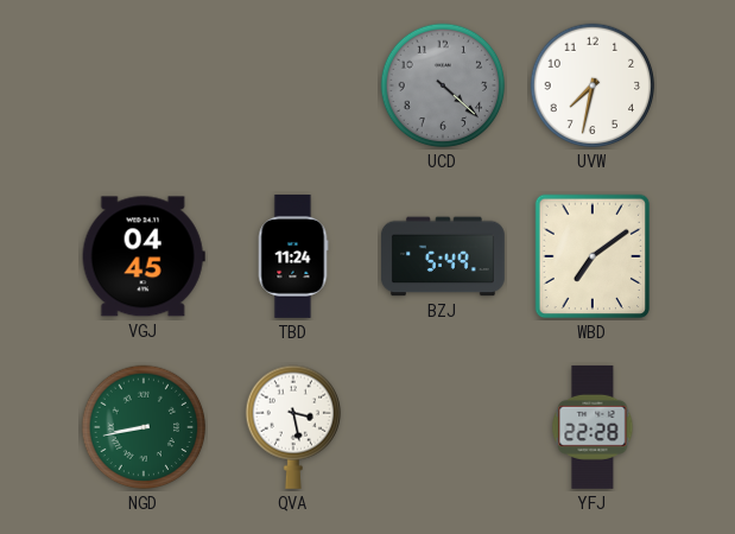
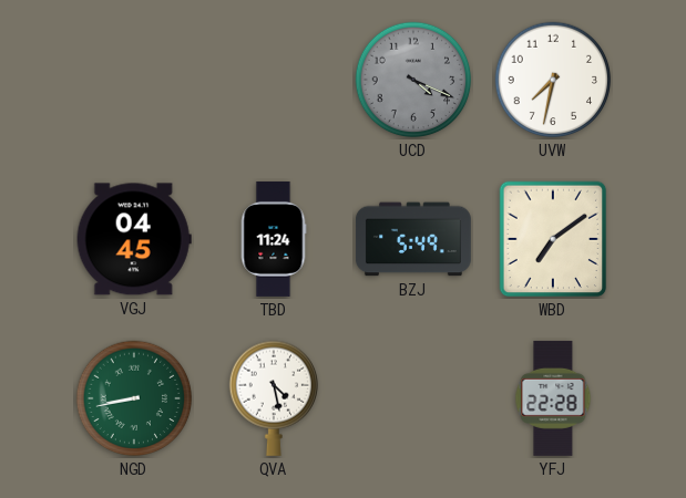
UCD: 4:22 -> 4:19 (413, 80)
QVA: 3:28 -> 4:28 (273, 398)
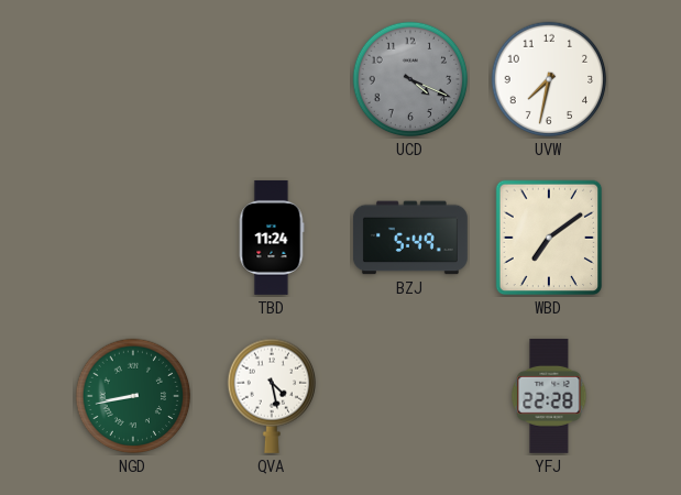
VGJ: 04:45 -> none (134, 239)
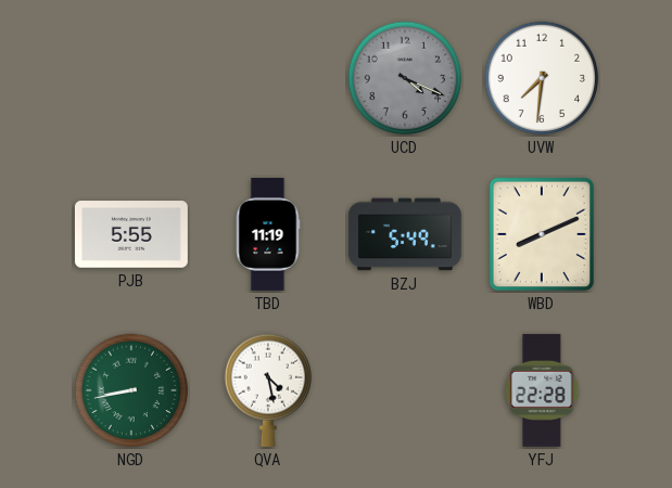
UVW: 7:32 -> 7:31 (542, 78)
PJB: none -> 5:55 (131, 234)
TBD: 11:24 -> 11:19 (268, 234)
WBD: 7:09 -> 8:11 (542, 234)
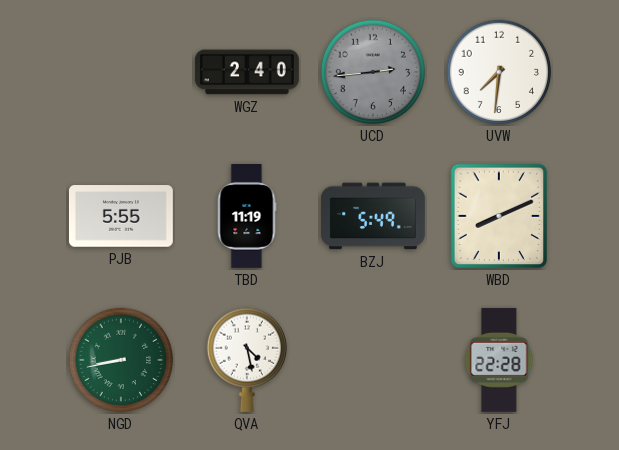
WGZ: none -> 2:40 (247, 72)
UCD: 4:19 -> 2:44 (373, 72)
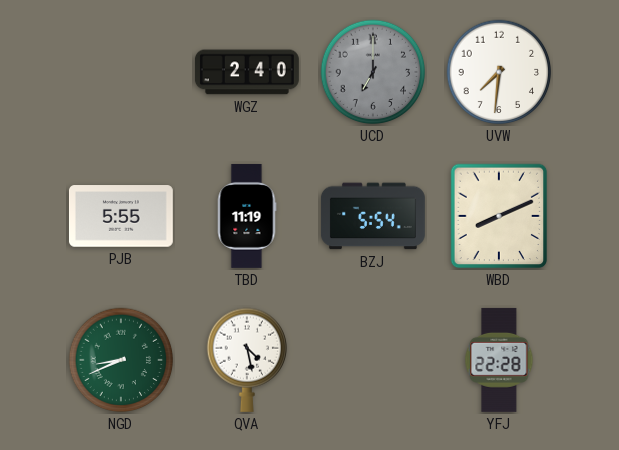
UCD: 2:44 -> 7:00 (373, 72)
BZJ: 5:49 -> 5:54 (373, 216)
NGD: 8:43 -> 8:41 (121, 360)
